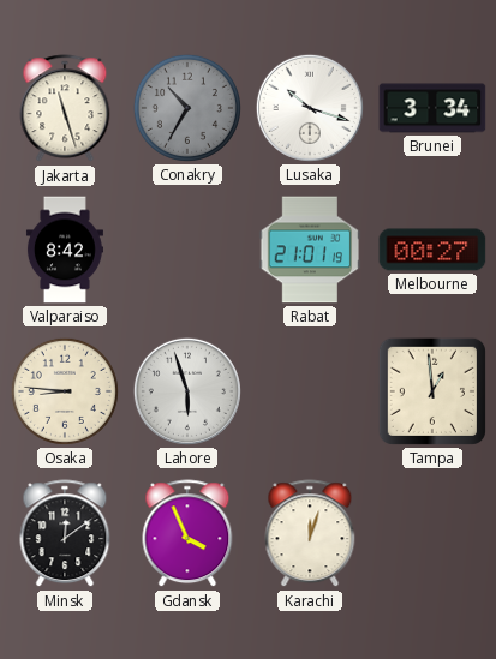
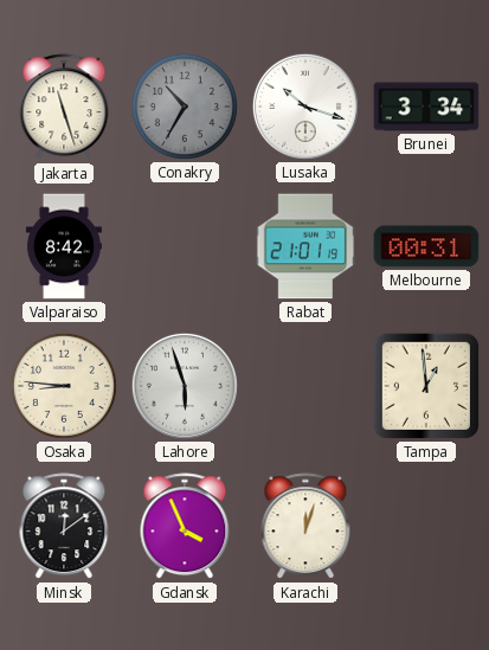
Melbourne: 00:27 -> 00:31 (426, 246)
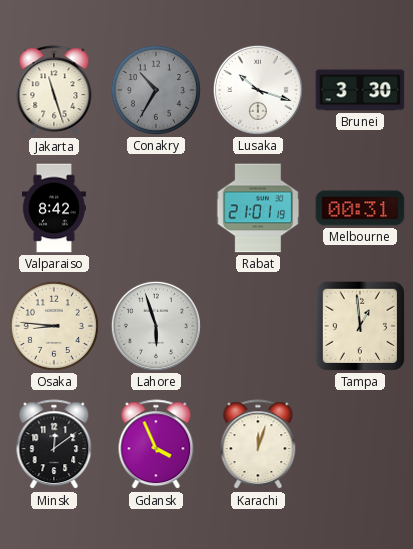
Brunei: 3:34 -> 3:30 (360, 90)
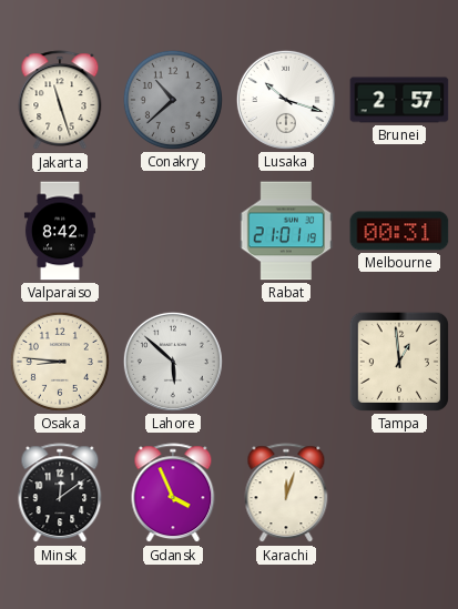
Conakry: 10:35 -> 10:38 (173, 100)
Brunei: 3:30 -> 2:57 (399, 100)
Lahore: 5:57 -> 5:52 (173, 362)
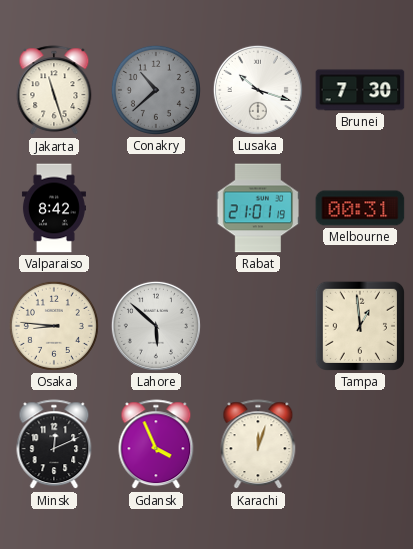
Brunei: 2:57 -> 7:30 (360, 90)
Minsk: 12:09 -> 12:11 (54, 445)
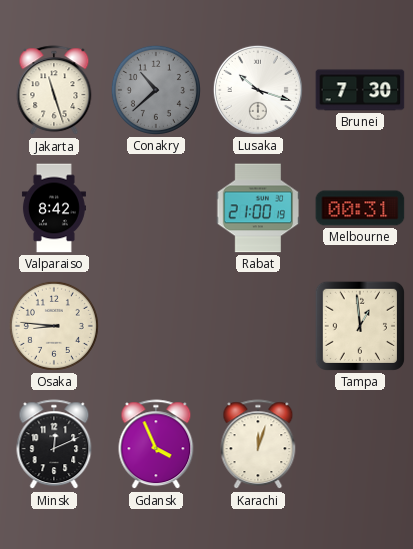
Rabat: 21:01 -> 21:00 (258, 208)
Lahore: 5:52 -> none (156, 326)
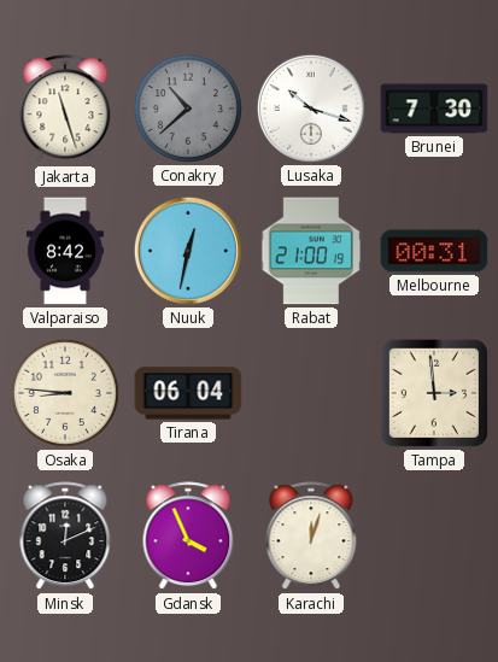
Nuuk: none -> 12:32 (188, 251)
Tirana: none -> 06:04 (188, 393)
Tampa: 12:59 -> 2:59 (434, 393)
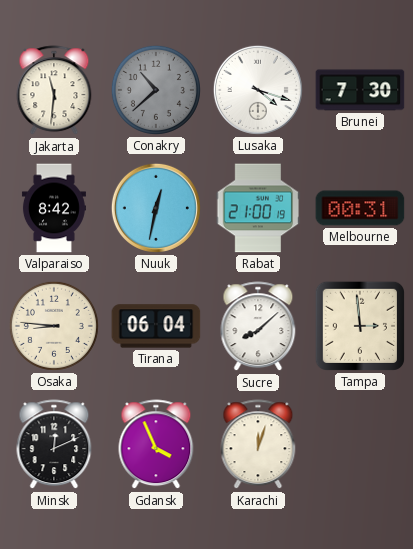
Jakarta: 11:27 -> 11:31 (54, 91)
Lusaka: 10:18 -> 4:18 (258, 90)
Sucre: none -> 8:08 (258, 327)
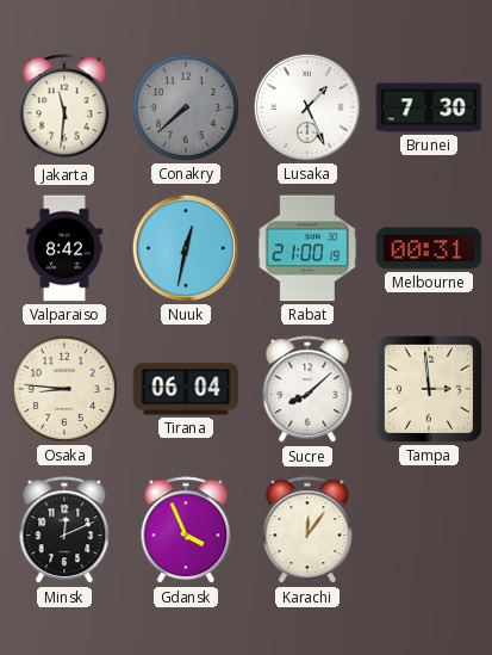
Conakry: 10:38 -> 7:38 (186, 107)
Lusaka: 4:18 -> 1:26 (307, 107)
Karachi: 12:03 -> 12:06 (307, 531)
